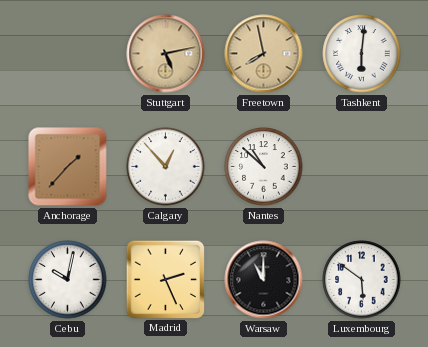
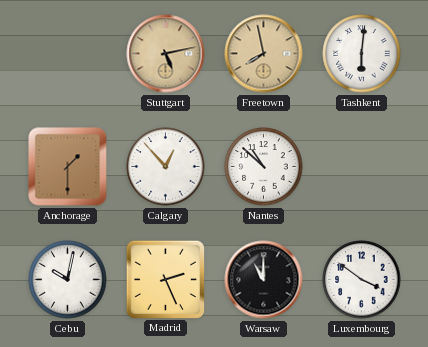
Anchorage: 1:37 -> 1:30 (68, 167)
Luxembourg: 5:51 -> 3:51 (362, 280)
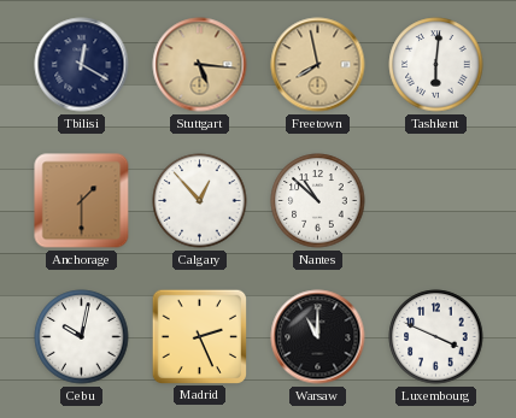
Tbilisi: none -> 12:20 (82, 65)
Stuttgart: 5:13 -> 5:16 (200, 65)
Luxembourg: 3:51 -> 3:49 (436, 337)
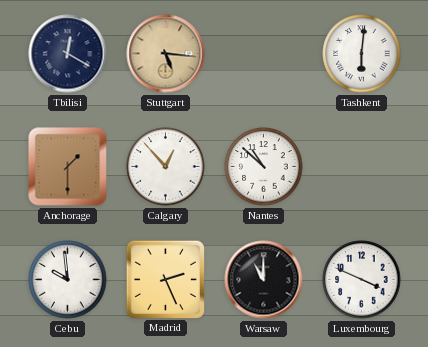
Freetown: 7:58 -> none (318, 65)
Cebu: 10:02 -> 9:59 (68, 280)
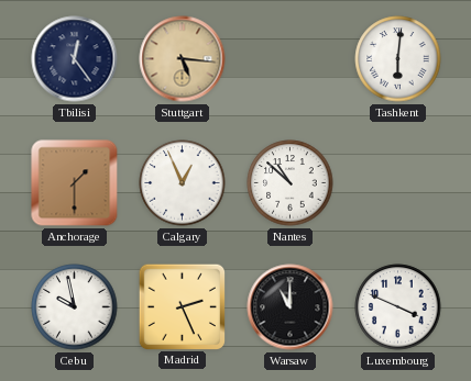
Tbilisi: 12:20 -> 12:24 (75, 59)
Calgary: 12:53 -> 12:56 (183, 183)
Cebu: 9:59 -> 9:58 (75, 307)
